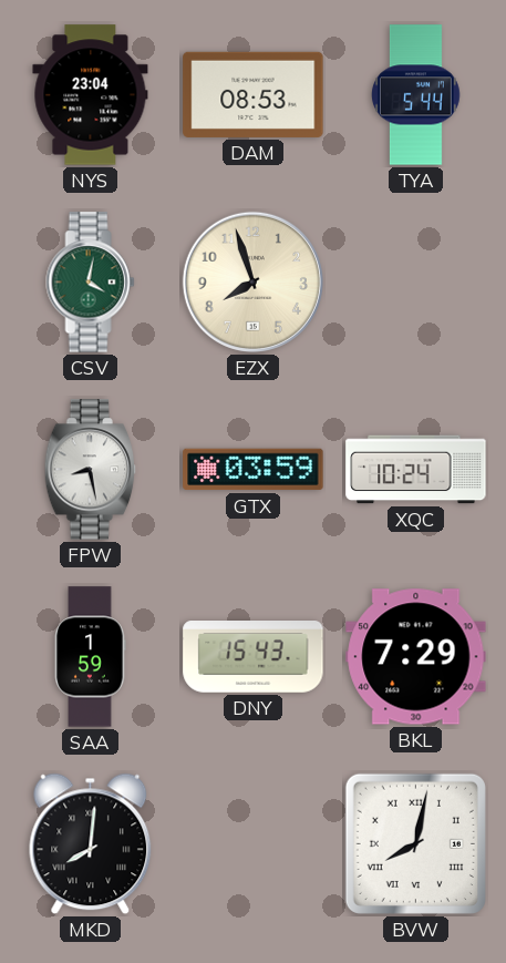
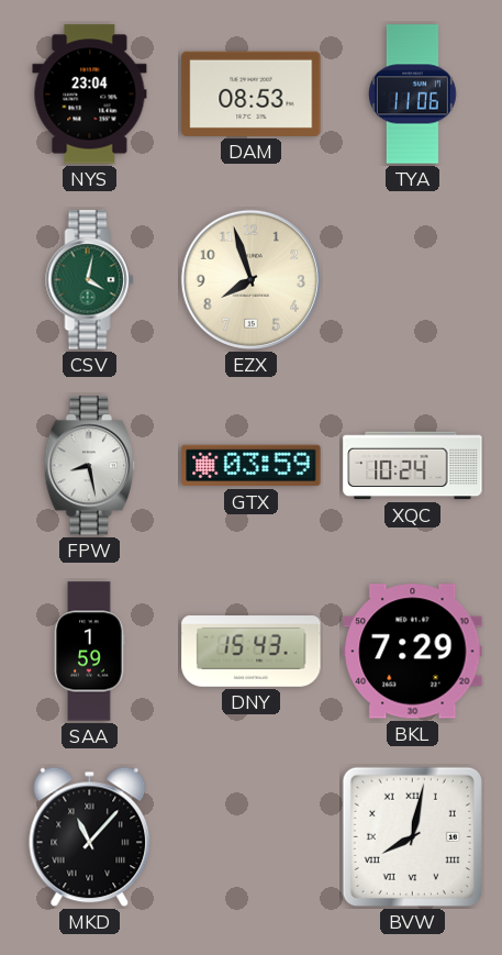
TYA: 5:44 -> 11:06 (413, 95)
MKD: 8:01 -> 11:07 (90, 837)
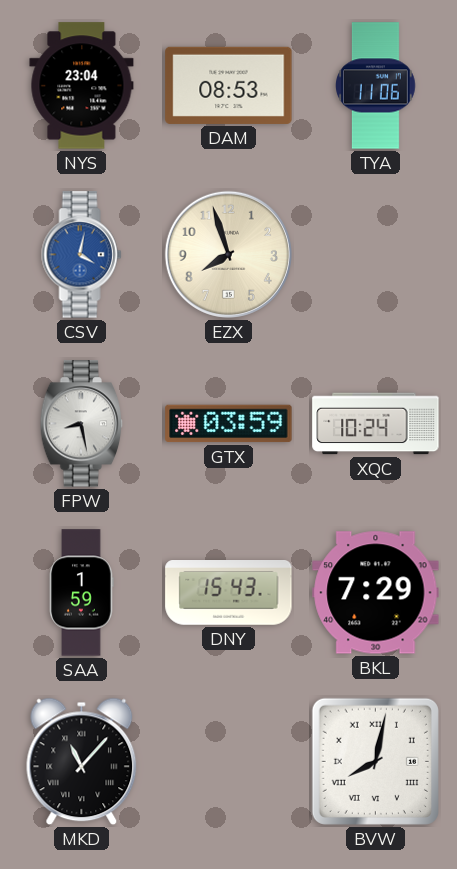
CSV dial: green -> blue (82, 255)
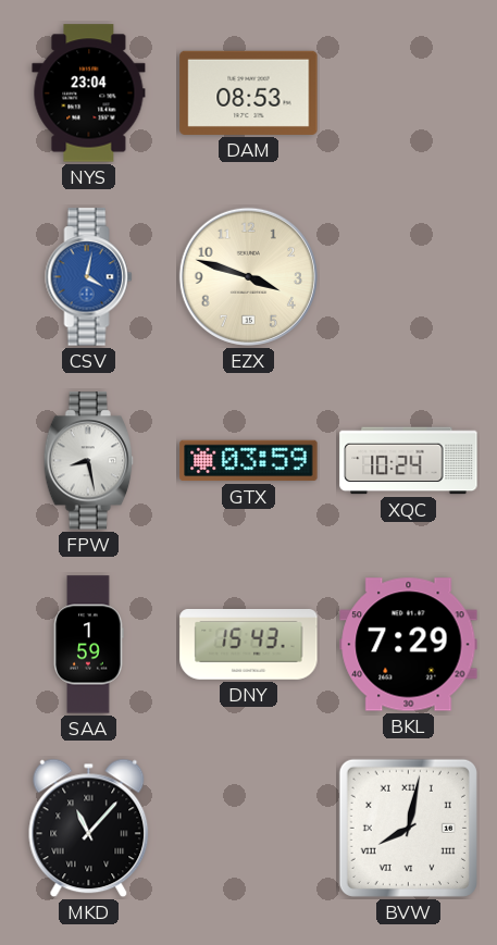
TYA: 11:06 -> none (376, 86)
EZX: 7:57 -> 3:48 (248, 276)
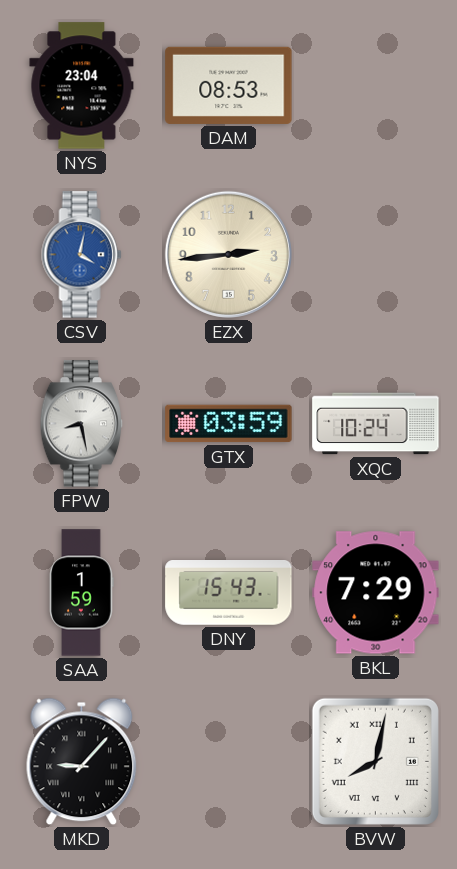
EZX: 3:48 -> 2:44 (228, 254)
MKD: 11:07 -> 9:07 (82, 762)
